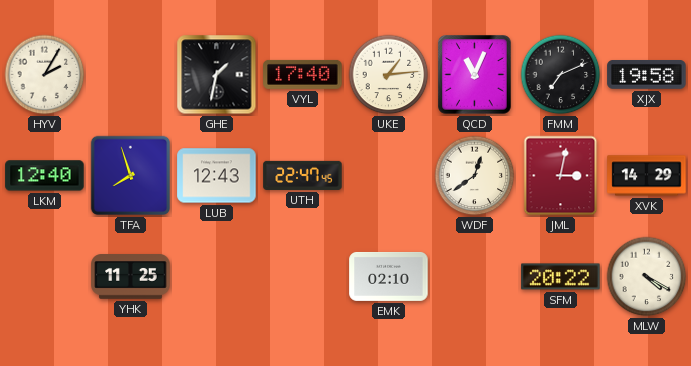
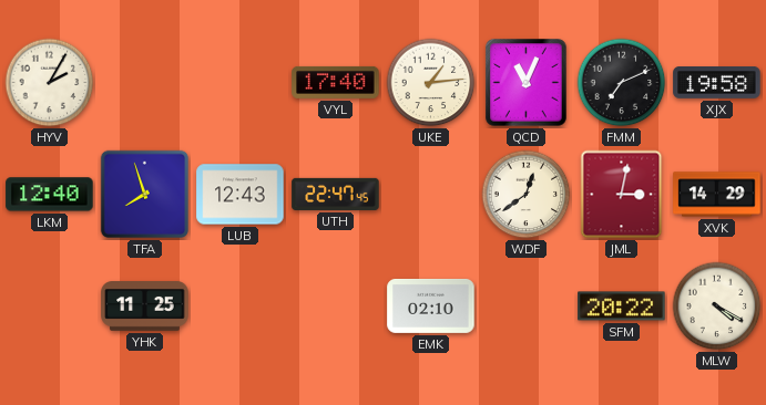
GHE: 1:32 -> none (217, 75)
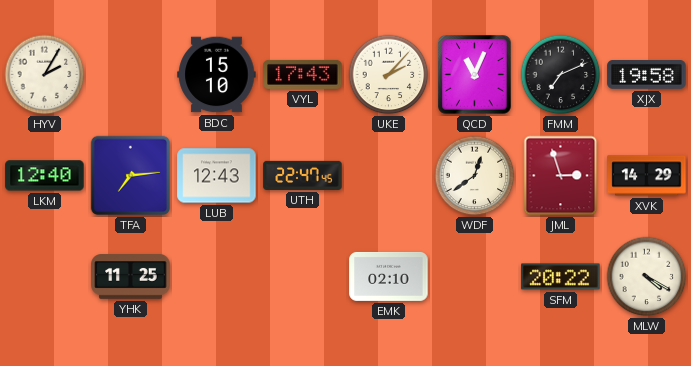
BDC: none -> 15:10 (217, 75)
VYL: 17:40 -> 17:43 (303, 74)
UKE: 1:14 -> 2:07 (389, 75)
TFA: 7:57 -> 7:14 (131, 176)
JML: 3:02 -> 2:57 (561, 176)
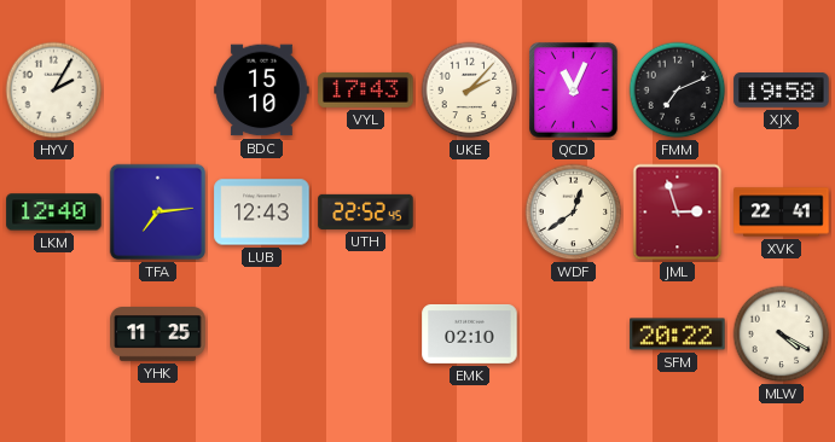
UTH: 22:47 -> 22:52 (366, 211)
XVK: 14:29 -> 22:41 (782, 213)
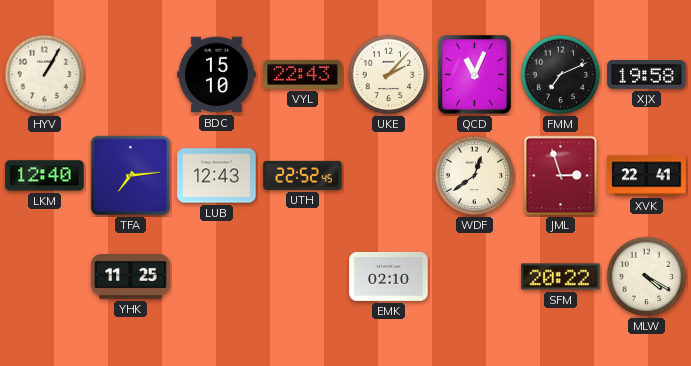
HYV: 2:05 -> 1:05 (45, 75)
VYL: 17:43 -> 22:43 (303, 74)
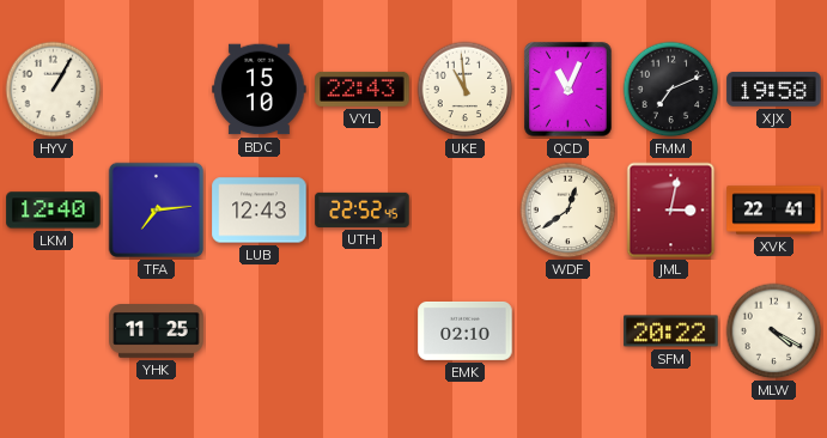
UKE: 2:07 -> 10:59 (466, 90)
JML: 2:57 -> 3:02 (671, 211)
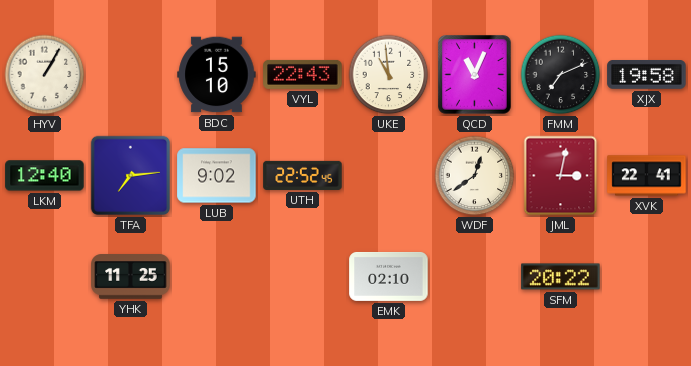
LUB: 12:43 -> 9:02 (217, 176)
MLW: 4:20 -> none (774, 331)
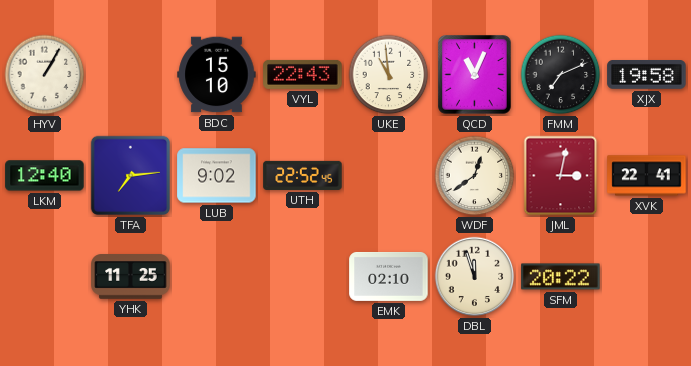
DBL: none -> 11:57 (475, 277)
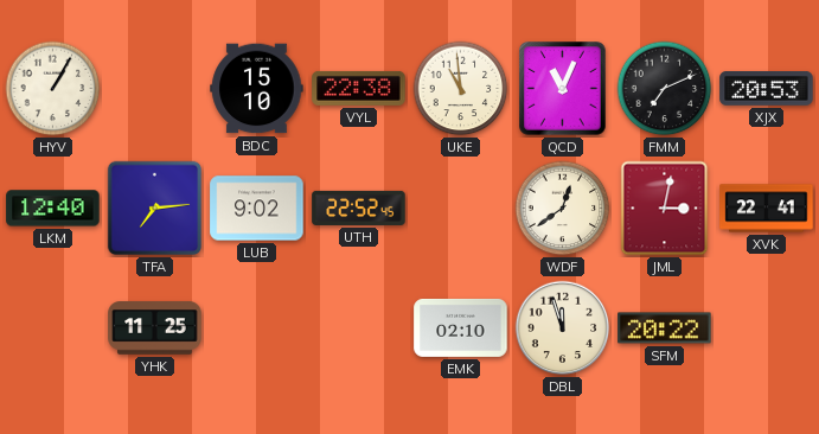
VYL: 22:43 -> 22:38 (359, 88)
XJX: 19:58 -> 20:53 (767, 89)
